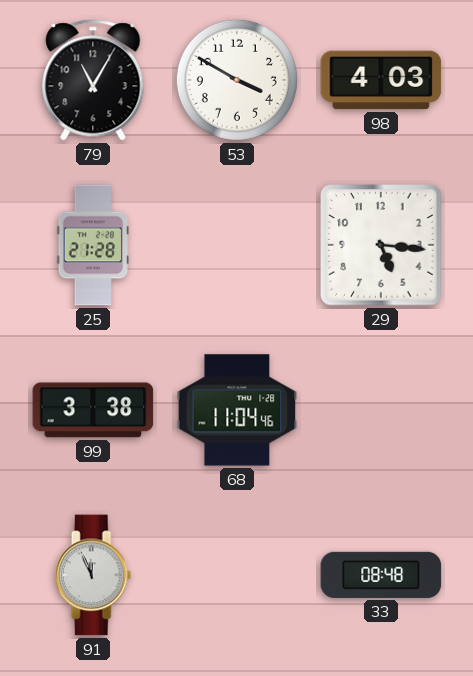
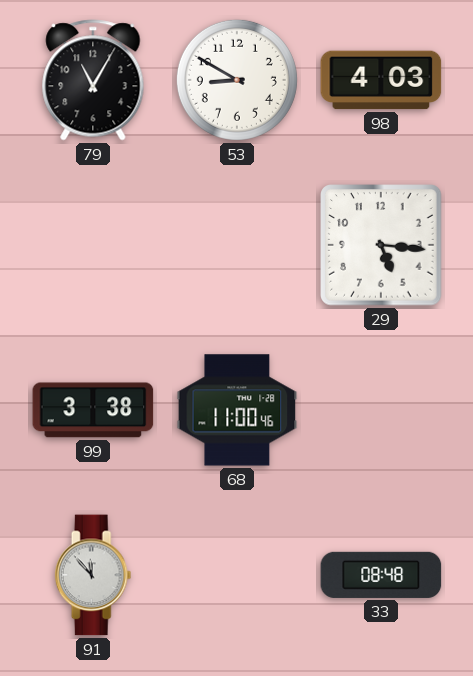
53: 3:50 -> 8:50 (237, 80)
25: 21:28 -> none (93, 245)
68: 11:04 -> 11:00 (237, 410)
91: 11:56 -> 11:53 (93, 575)
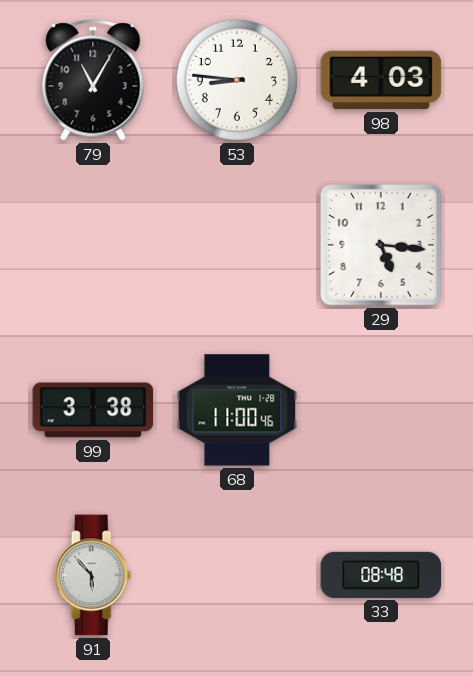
53: 8:50 -> 8:46 (237, 80)
91: 11:53 -> 5:53 (93, 575)
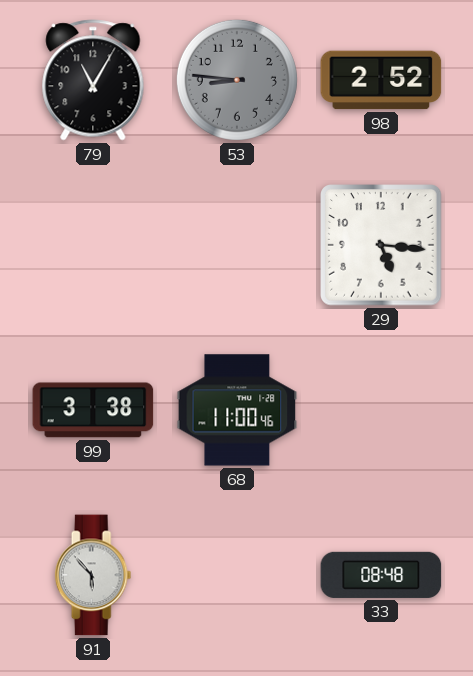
53 dial: white -> grey (237, 80)
98: 4:03 -> 2:52 (381, 80)
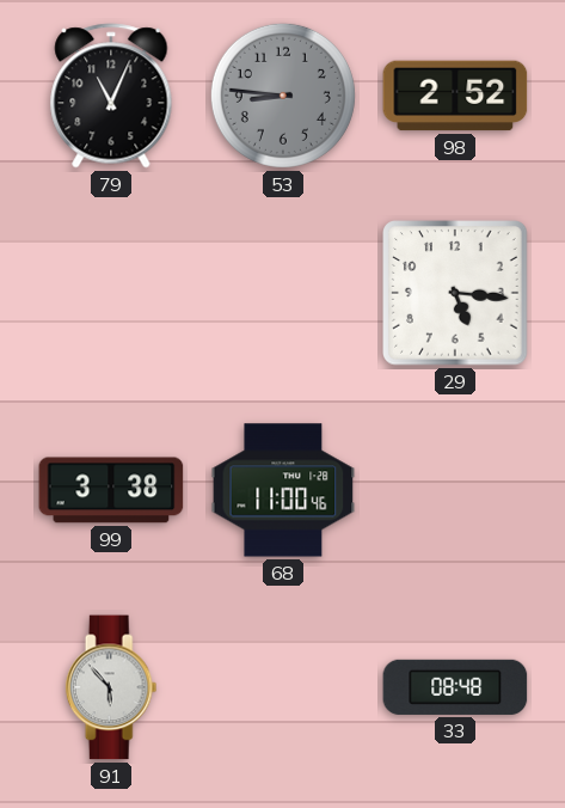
79: 11:05 -> 11:04 (111, 96)
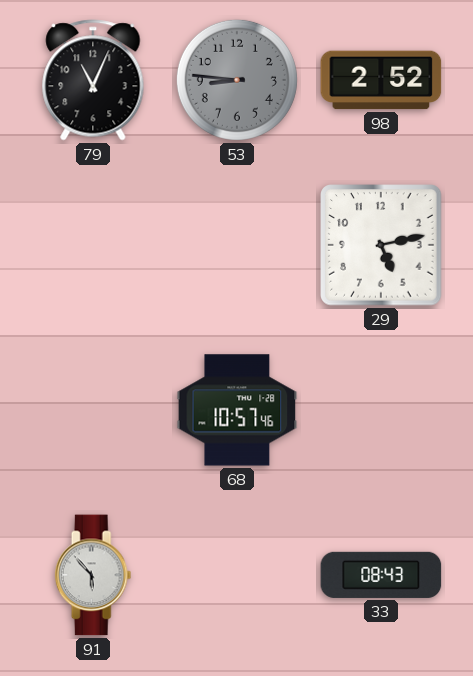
29: 5:16 -> 5:13 (381, 245)
99: 3:38 -> none (111, 490)
68: 11:00 -> 10:57 (237, 410)
33: 08:48 -> 08:43 (381, 575)
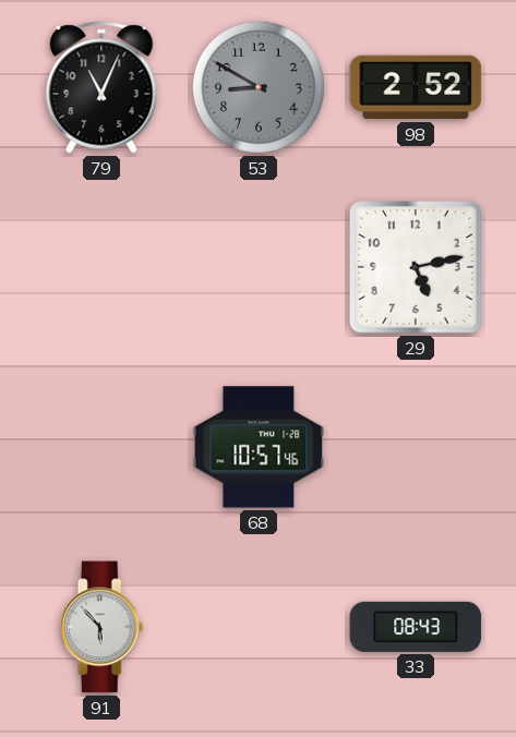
53: 8:46 -> 8:50 (259, 87)
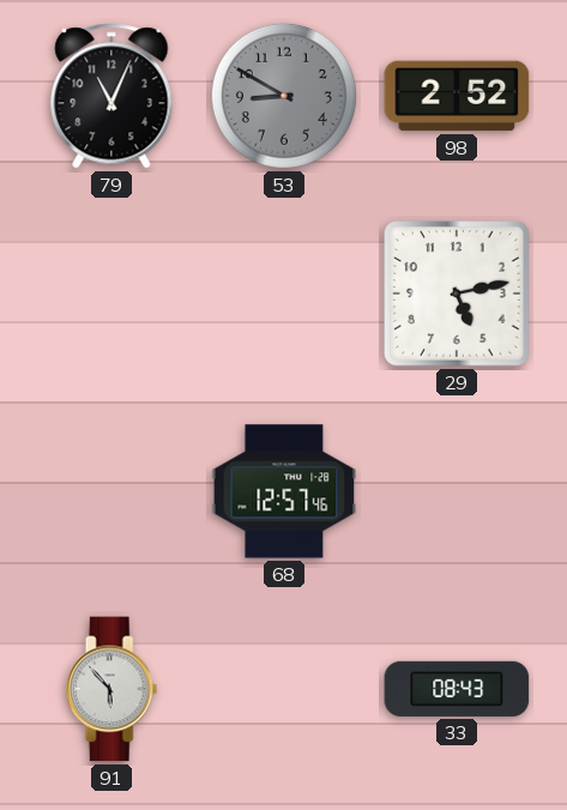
68: 10:57 -> 12:57 (284, 491)
